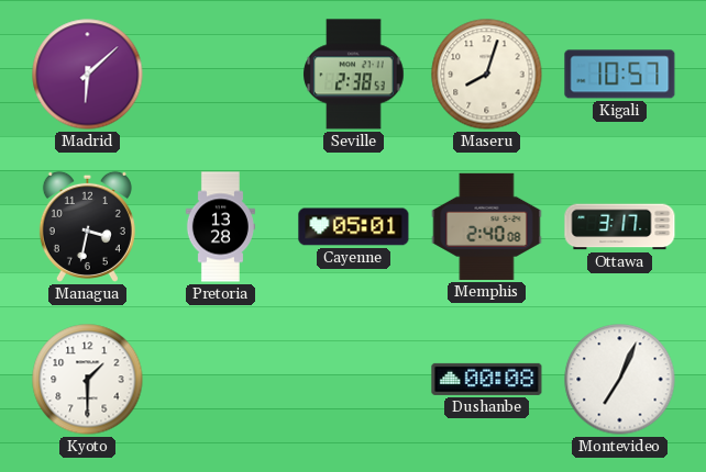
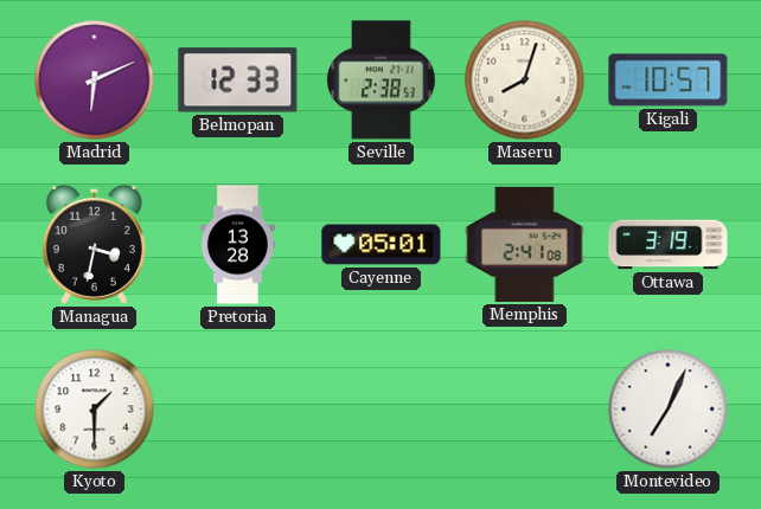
Madrid: 6:08 -> 6:11 (95, 80)
Belmopan: none -> 12:33 (238, 80)
Memphis: 2:40 -> 2:41 (525, 244)
Ottawa: 3:17 -> 3:19 (669, 245)
Dushanbe: 00:08 -> none (487, 379)
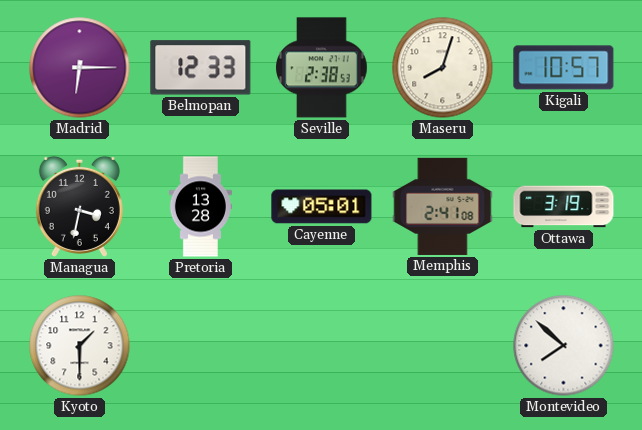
Madrid: 6:11 -> 6:15 (80, 68)
Montevideo: 7:04 -> 7:52 (564, 346)
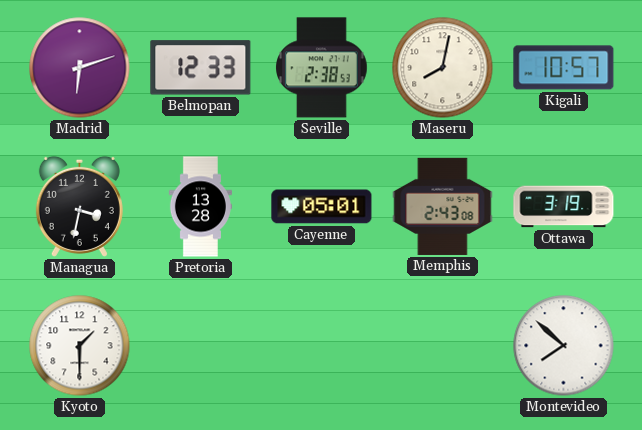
Madrid: 6:15 -> 6:12 (80, 68)
Maseru: 8:03 -> 8:02 (443, 68)
Memphis: 2:41 -> 2:43 (443, 206)
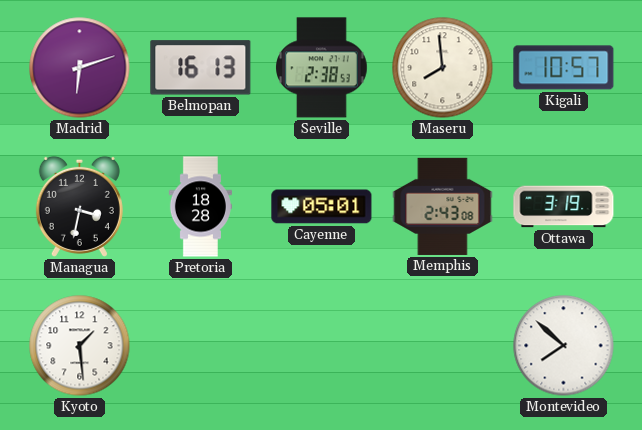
Belmopan: 12:33 -> 16:13 (201, 68)
Maseru: 8:02 -> 7:59 (443, 68)
Pretoria: 13:28 -> 18:28 (200, 207)
Kyoto: 1:30 -> 1:29 (80, 346)
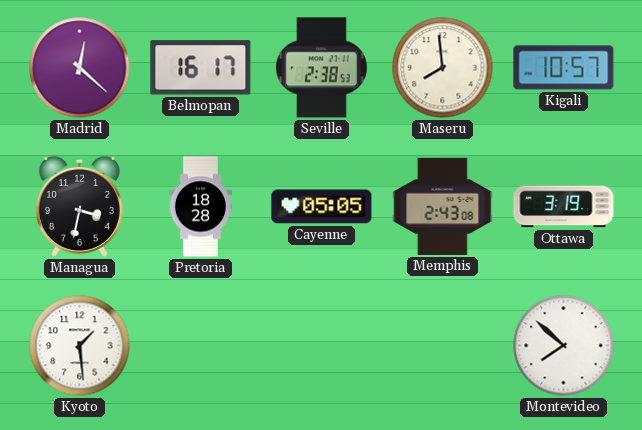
Madrid: 6:12 -> 12:22 (80, 68)
Belmopan: 16:13 -> 16:17 (201, 68)
Cayenne: 05:01 -> 05:05 (322, 207)
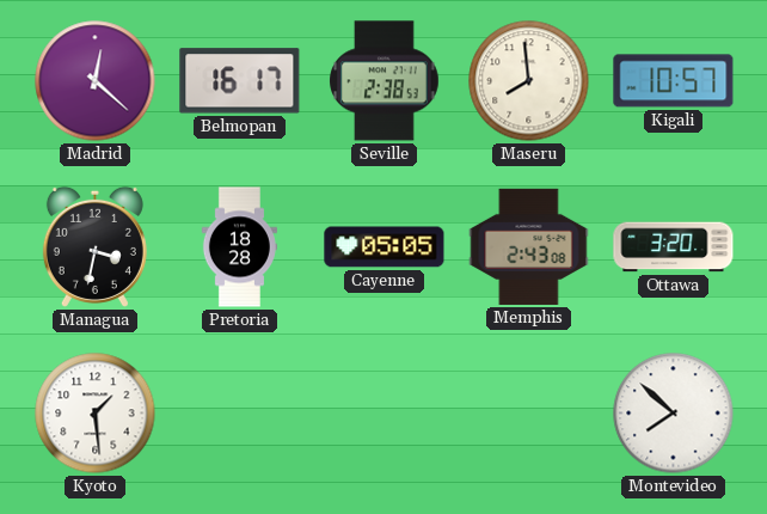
Ottawa: 3:19 -> 3:20 (674, 247)
